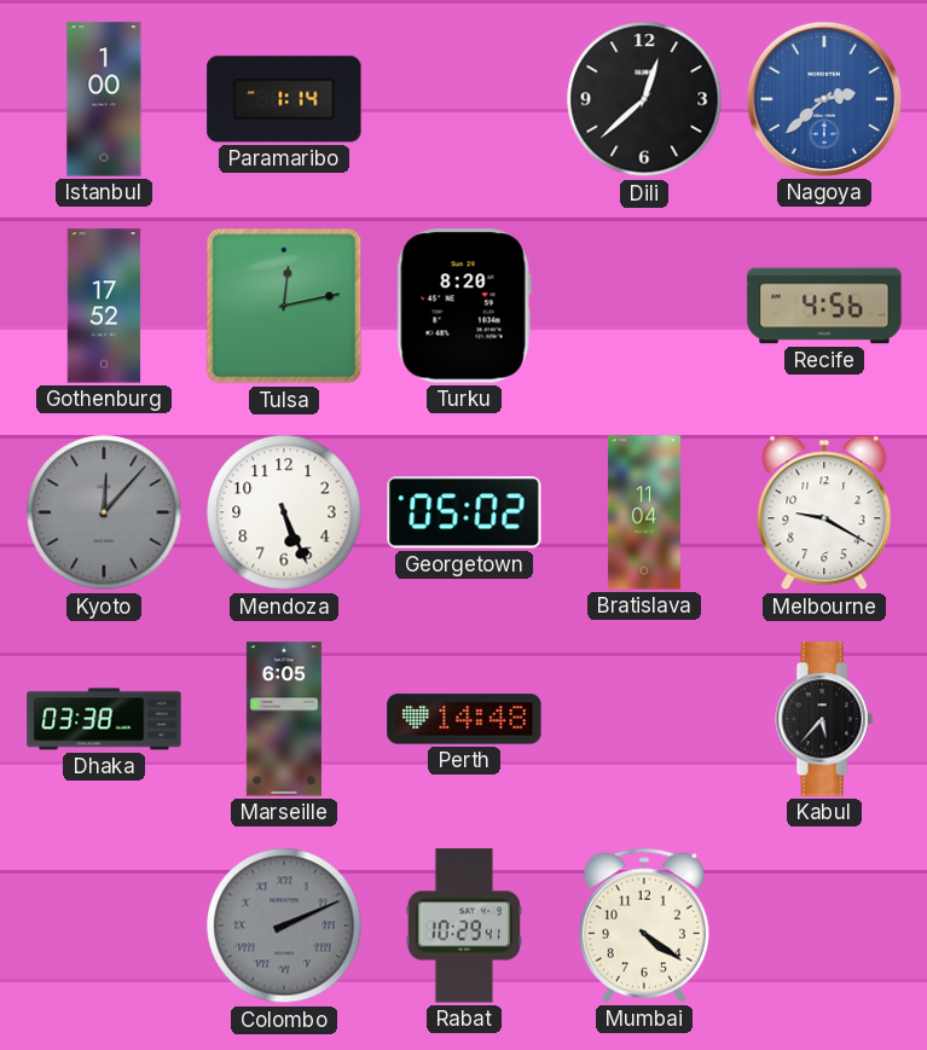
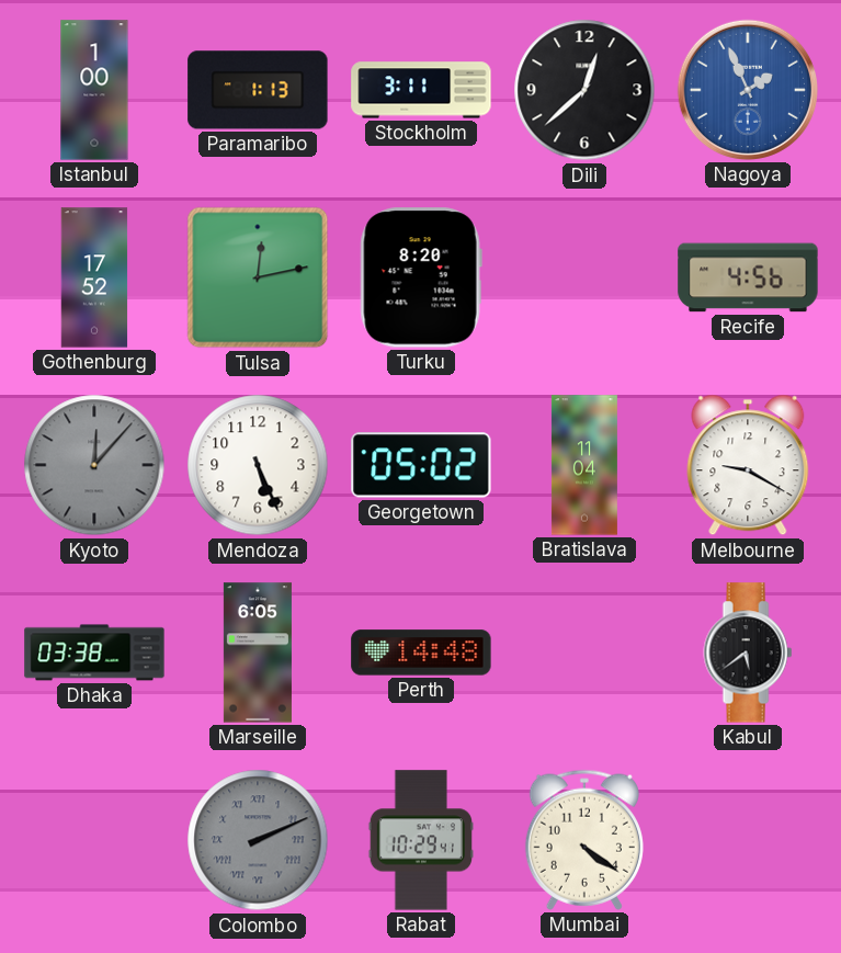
Paramaribo: 1:14 -> 1:13 (258, 90)
Stockholm: none -> 3:11 (421, 90)
Nagoya: 2:38 -> 1:56 (748, 90)
Kabul: 5:37 -> 5:39 (748, 653)
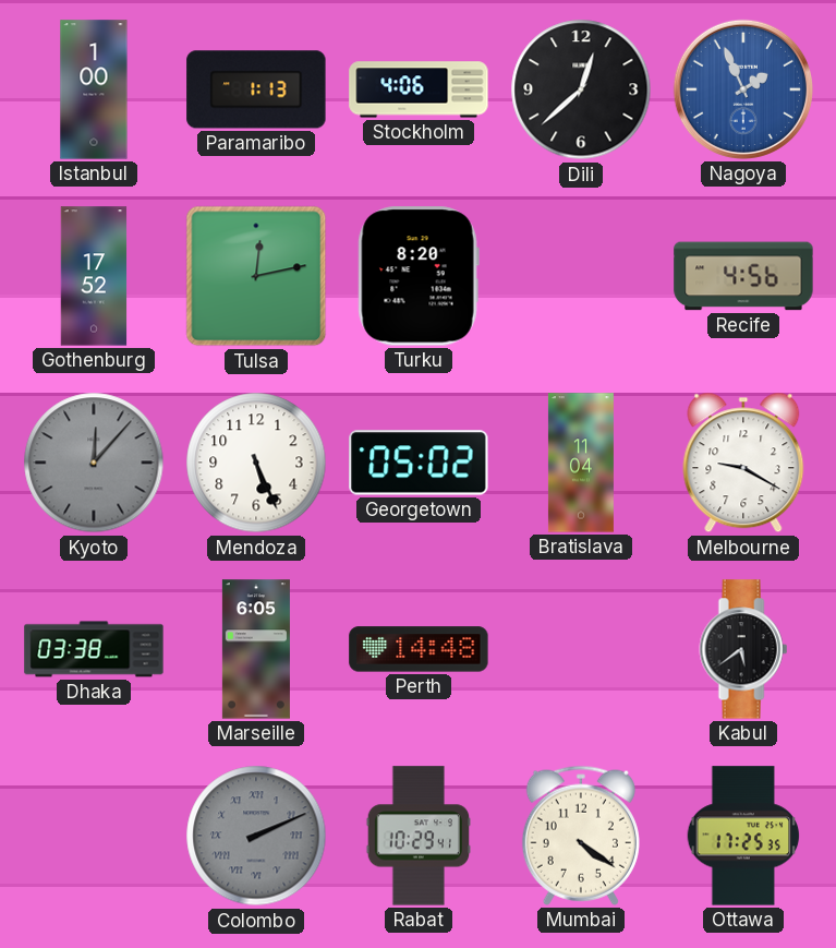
Stockholm: 3:11 -> 4:06 (419, 89)
Ottawa: none -> 17:25 (743, 836)
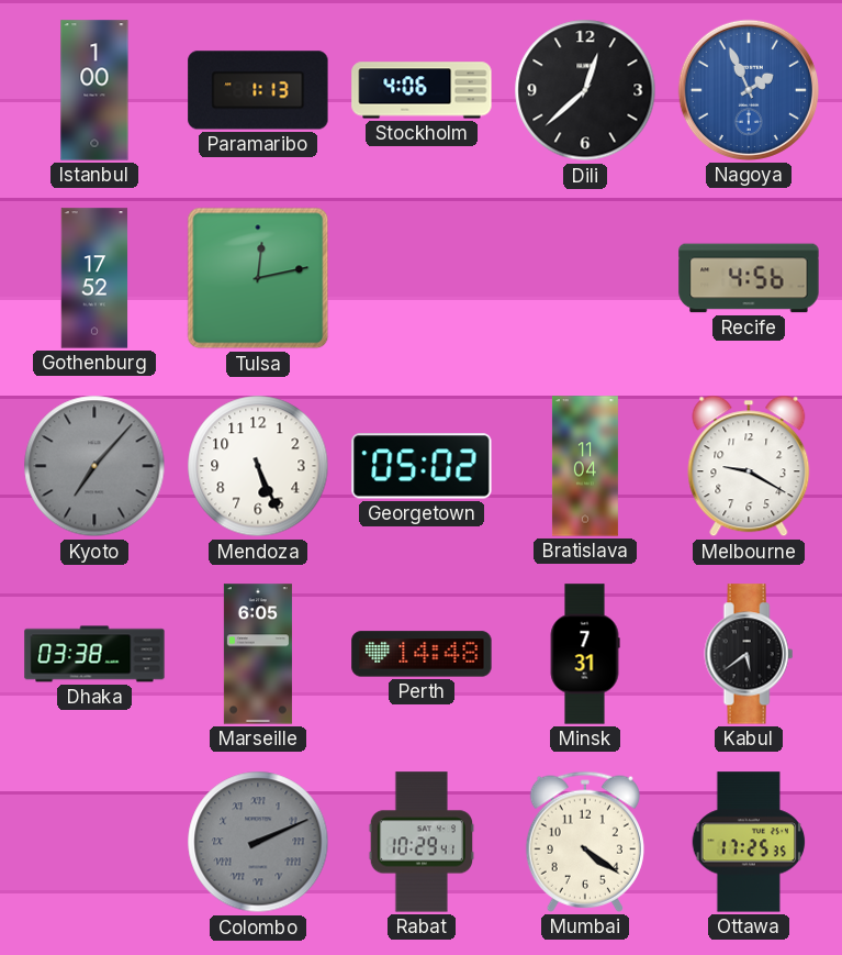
Turku: 8:20 -> none (419, 276)
Kyoto: 12:07 -> 7:07 (94, 466)
Minsk: none -> 7:31 (585, 654)
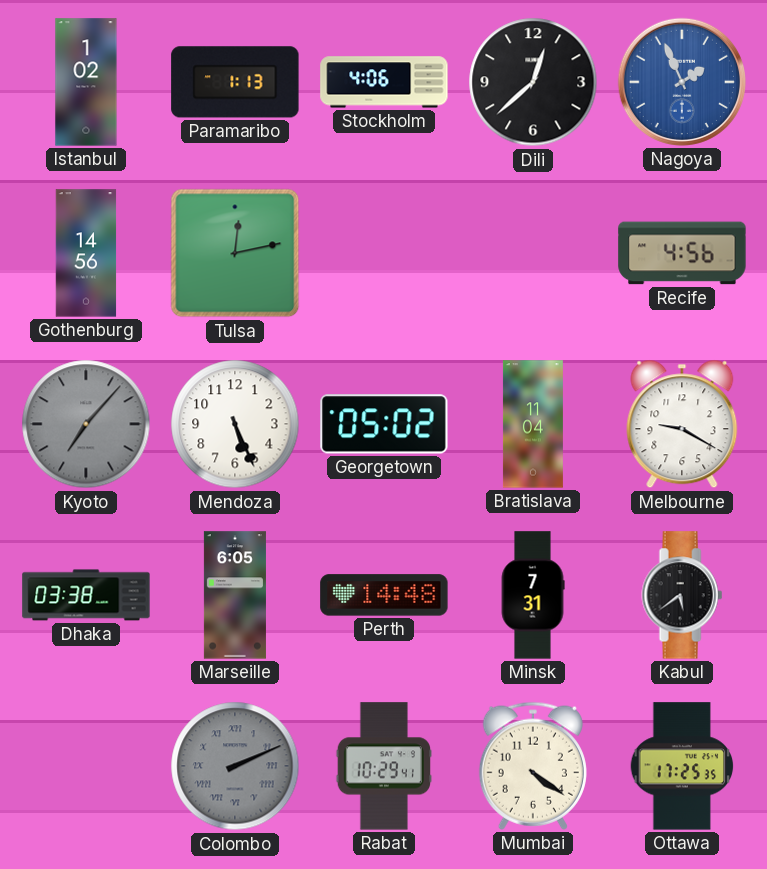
Istanbul: 1:00 -> 1:02 (86, 82)
Gothenburg: 17:52 -> 14:56 (86, 253)
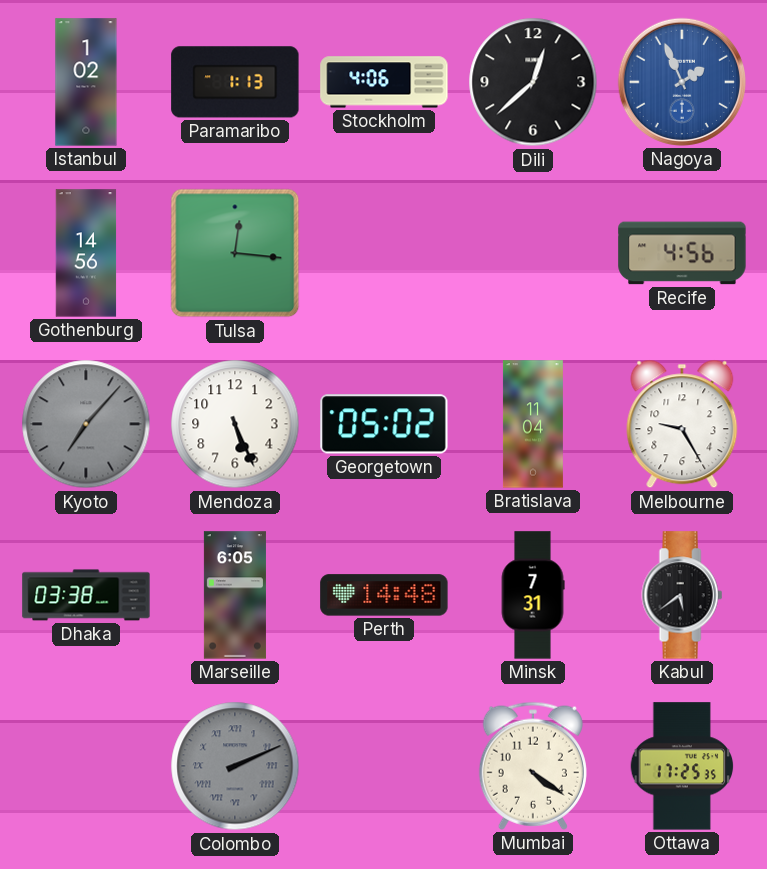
Tulsa: 12:13 -> 12:16 (235, 253)
Melbourne: 9:20 -> 9:25 (682, 424)
Rabat: 10:29 -> none (383, 766)
